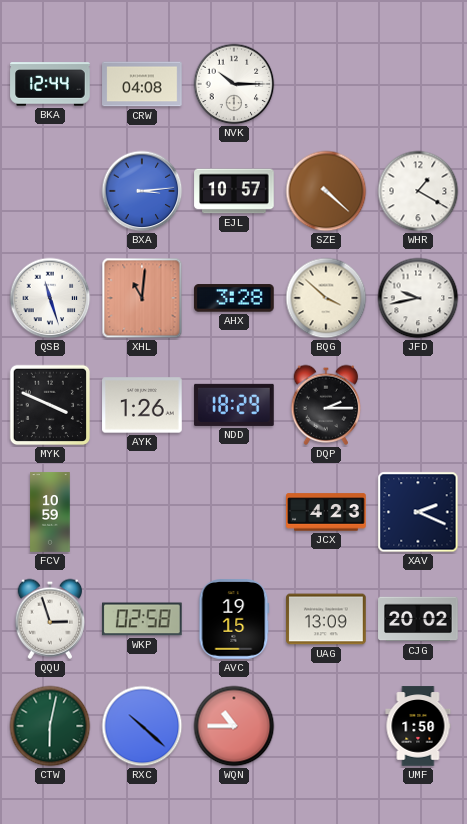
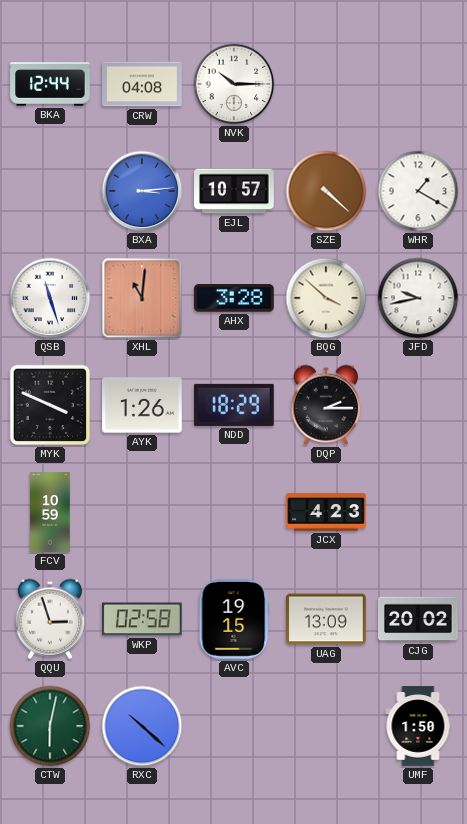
XAV: 2:19 -> none (418, 512)
WQN: 10:45 -> none (234, 726)
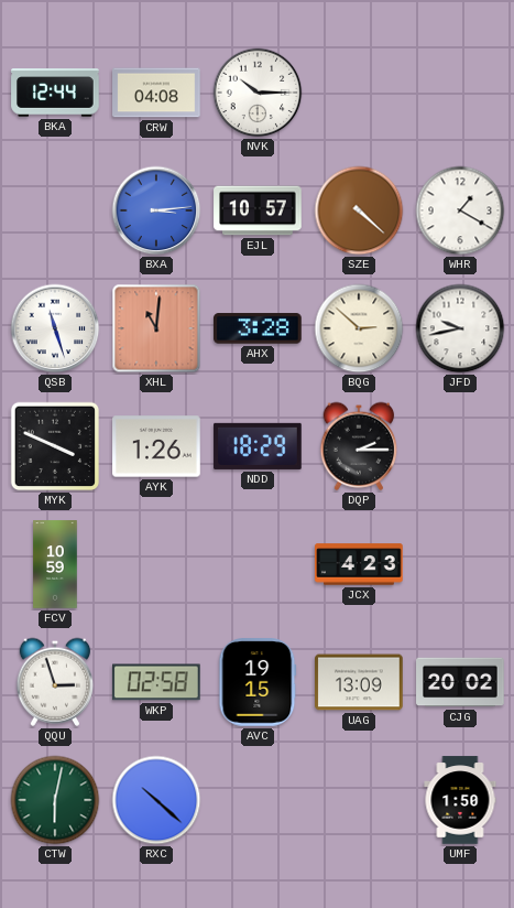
BQG: 3:52 -> 2:52 (359, 328)
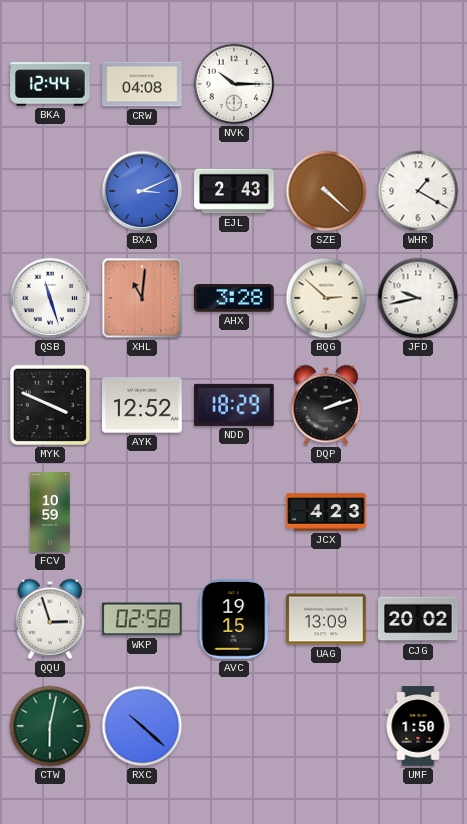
BXA: 3:14 -> 3:11 (142, 191)
EJL: 10:57 -> 2:43 (234, 191)
AYK: 1:26 -> 12:52 (142, 405)
DQP: 2:15 -> 2:12 (326, 405)
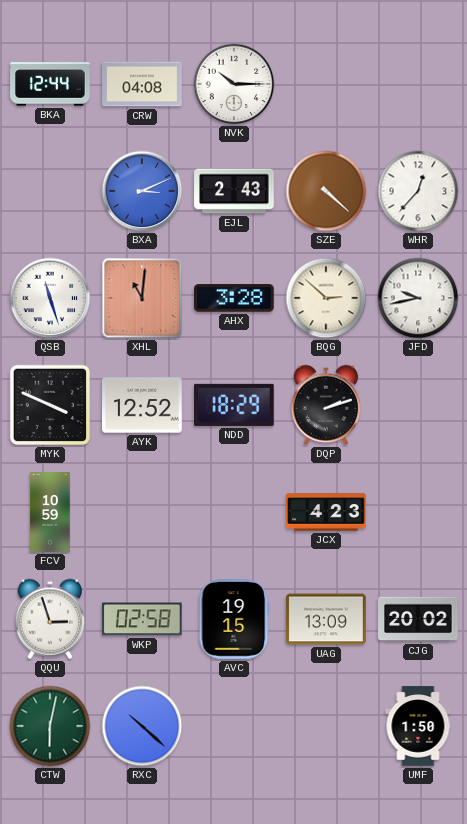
WHR: 1:20 -> 12:37 (418, 191)
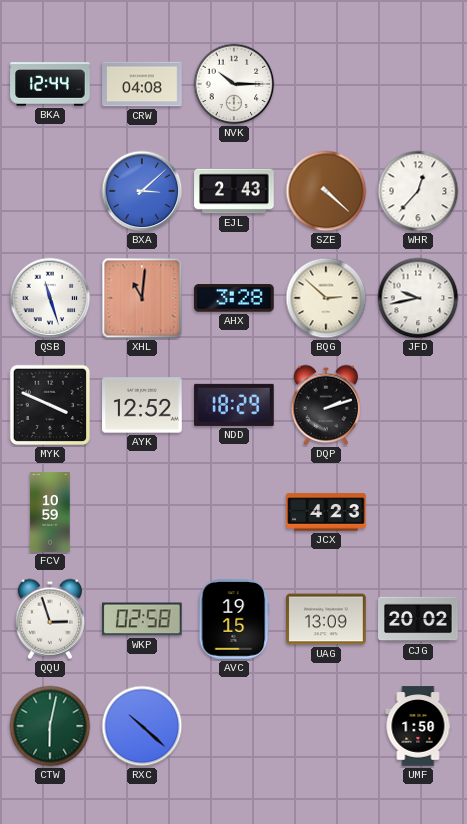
BXA: 3:11 -> 3:08 (142, 191)
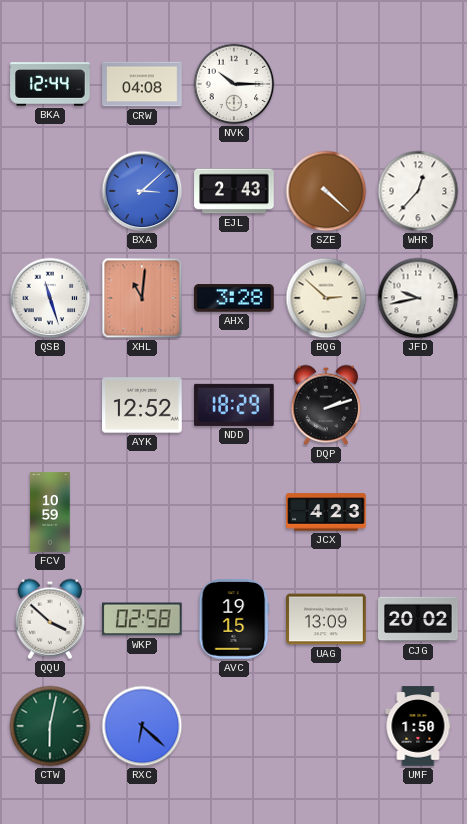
MYK: 3:49 -> none (50, 405)
QQU: 2:57 -> 3:52 (50, 619)
RXC: 10:22 -> 6:22 (142, 726)
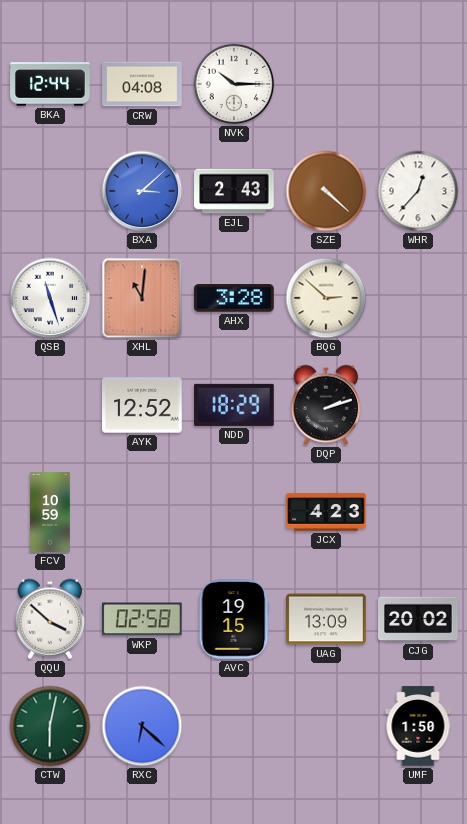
JFD: 9:43 -> none (418, 298)
